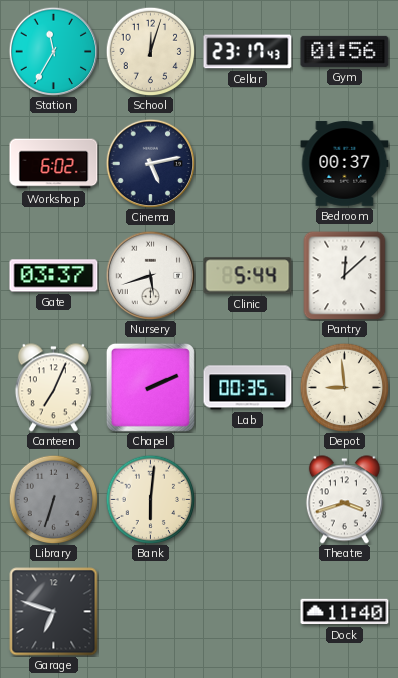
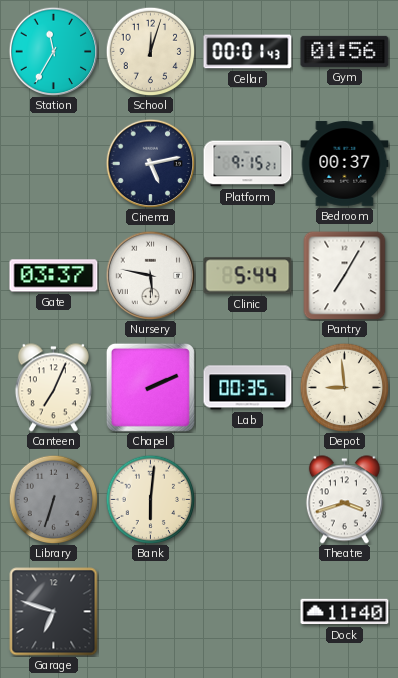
Cellar: 23:17 -> 00:01 (248, 52)
Workshop: 6:02 -> none (54, 164)
Platform: none -> 9:15 (248, 164)
Nursery: 5:42 -> 5:47 (150, 275)
Pantry: 12:08 -> 7:05 (345, 275)
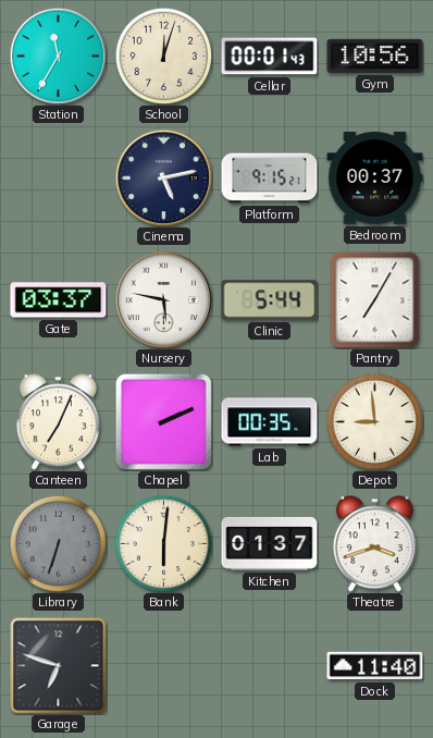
Gym: 01:56 -> 10:56 (375, 56)
Kitchen: none -> 01:37 (270, 543)
